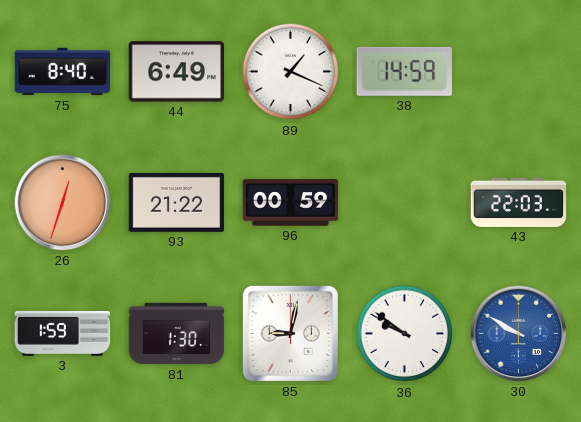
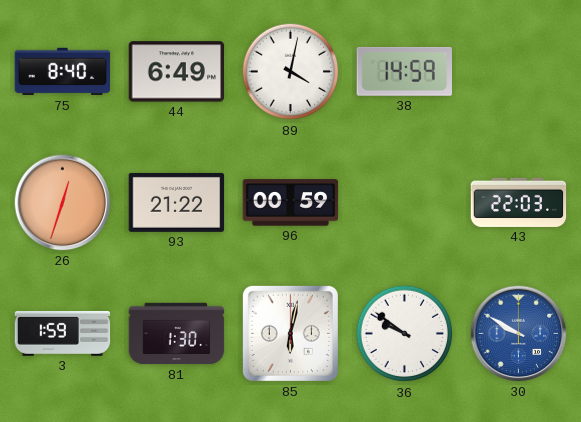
89: 1:19 -> 4:02 (291, 72)
85: 9:02 -> 6:02 (290, 333)
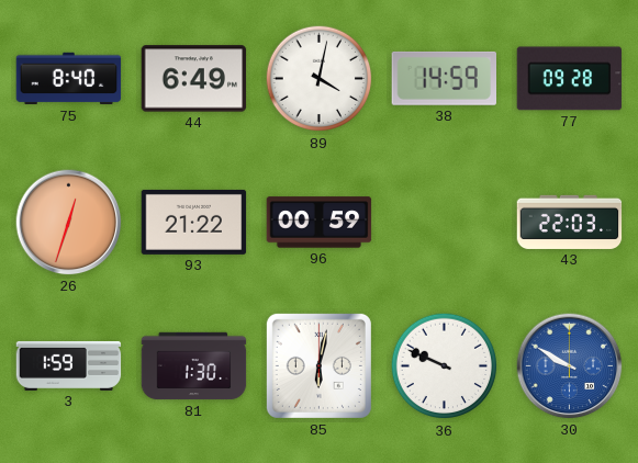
77: none -> 09:28 (570, 79)
36: 9:51 -> 9:49 (445, 366)
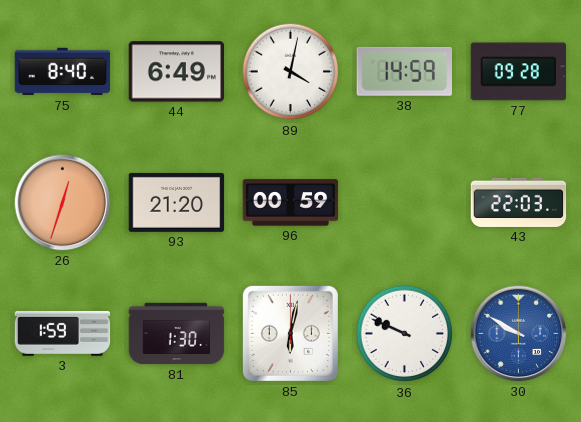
93: 21:22 -> 21:20 (177, 202)
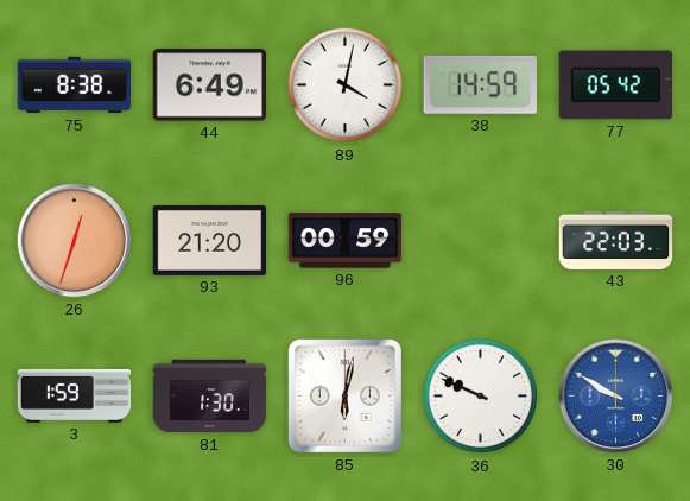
75: 8:40 -> 8:38 (75, 85)
77: 09:28 -> 05:42 (616, 85)
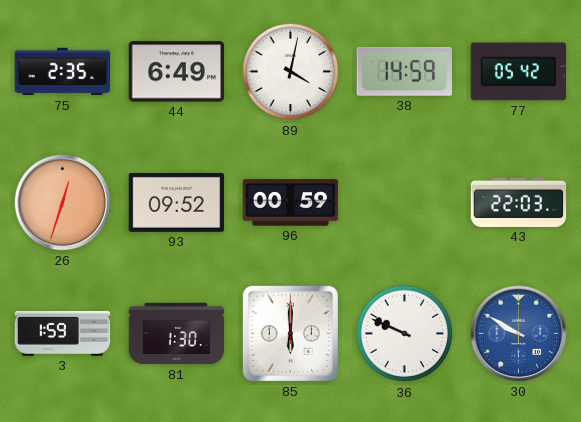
75: 8:38 -> 2:35 (63, 72)
93: 21:20 -> 09:52 (177, 202)
85: 6:02 -> 6:00 (290, 333)
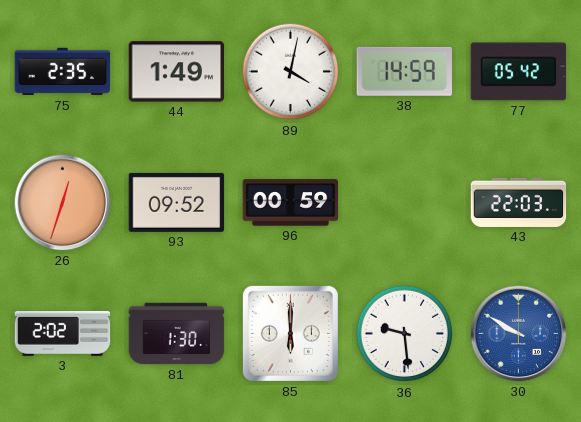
44: 6:49 -> 1:49 (177, 72)
3: 1:59 -> 2:02 (63, 333)
36: 9:49 -> 9:29 (405, 334)
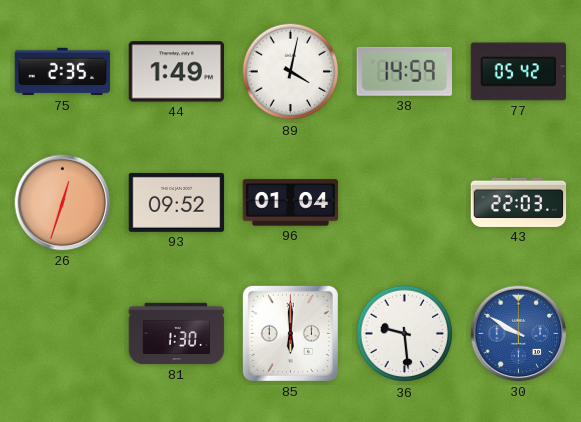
96: 00:59 -> 01:04 (291, 203)
3: 2:02 -> none (63, 333)
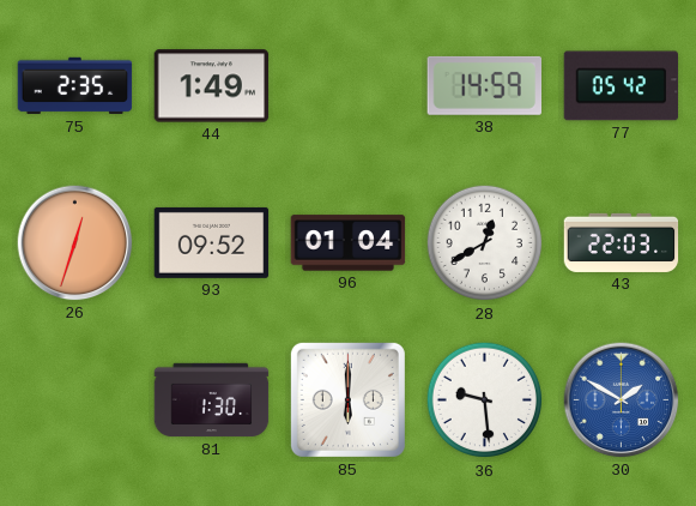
89: 4:02 -> none (291, 72)
28: none -> 12:40 (485, 243)
30: 9:50 -> 1:50 (622, 400)
